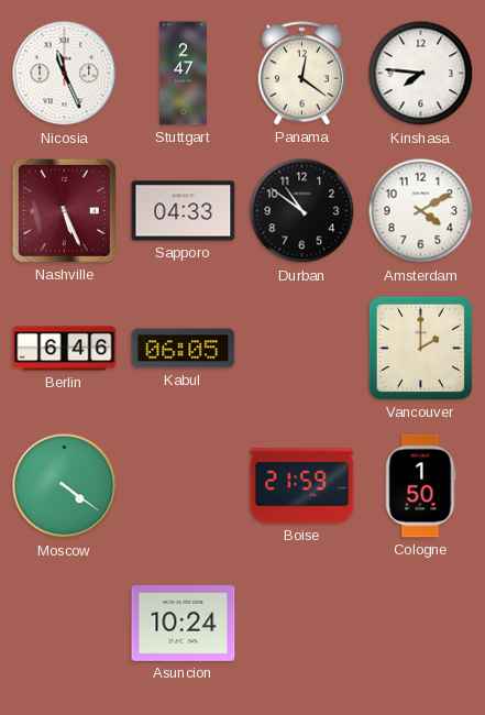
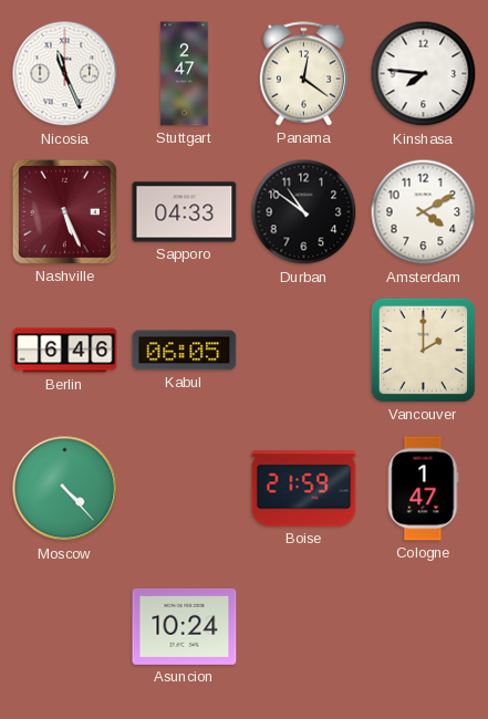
Moscow: 4:21 -> 4:23 (65, 489)
Cologne: 1:50 -> 1:47 (424, 489)
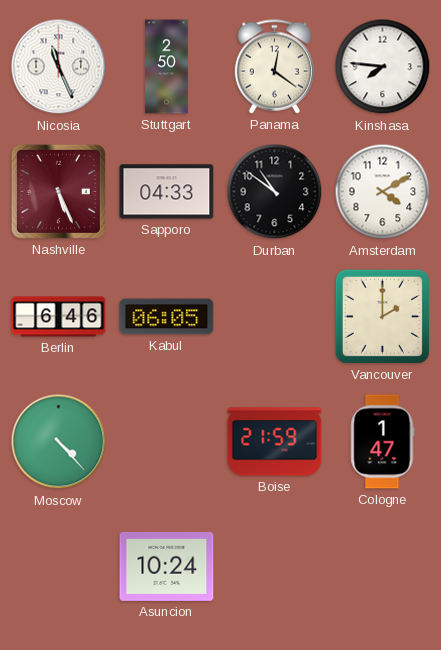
Stuttgart: 2:47 -> 2:50 (167, 67)
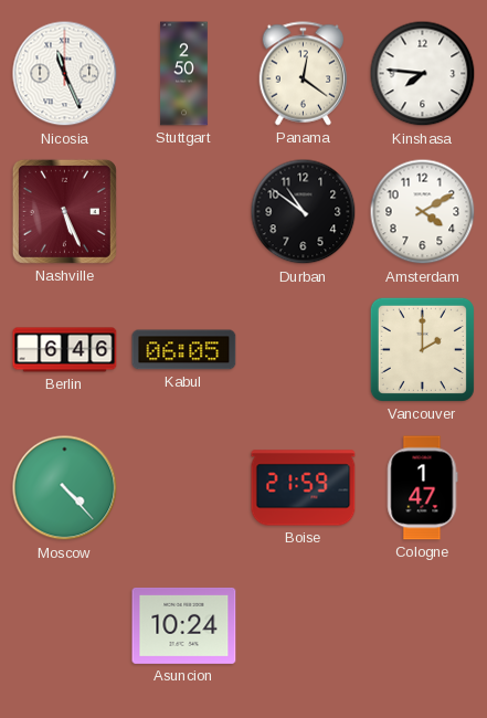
Sapporo: 04:33 -> none (167, 192)
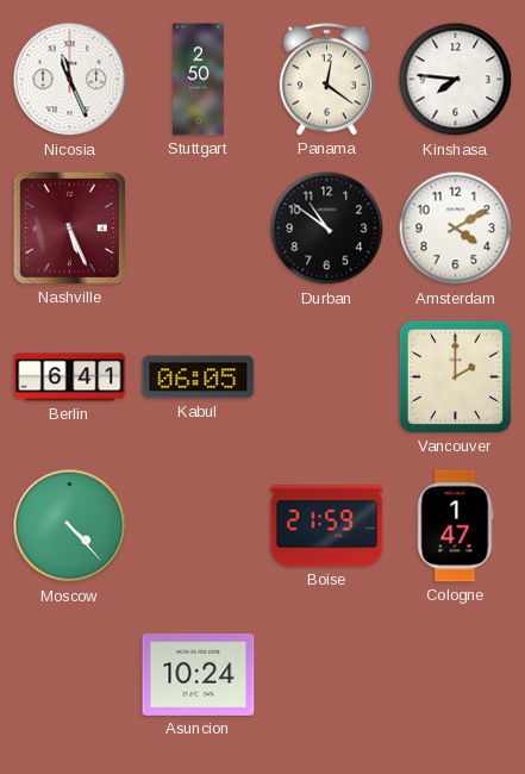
Berlin: 6:46 -> 6:41 (70, 377)
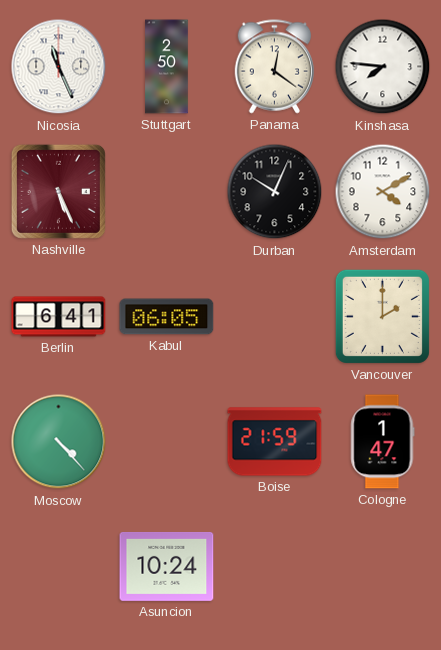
Durban: 10:51 -> 10:04 (275, 192)
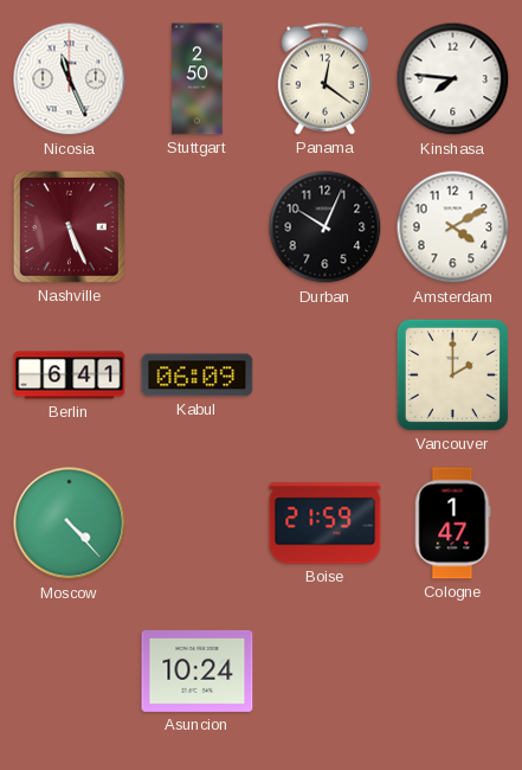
Kabul: 06:05 -> 06:09 (198, 376)
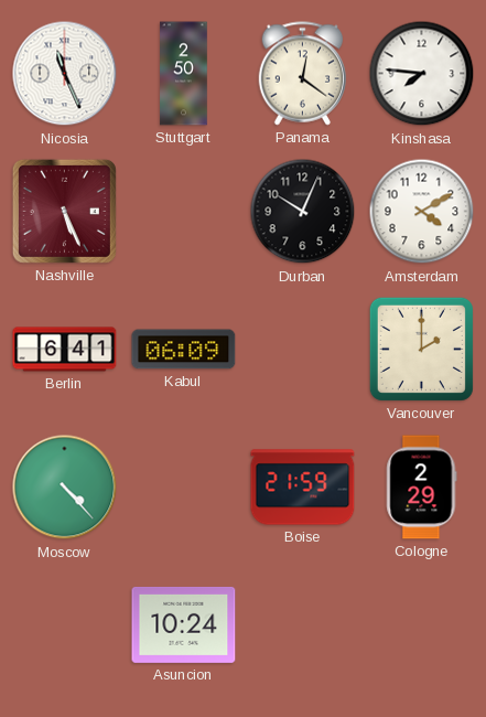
Cologne: 1:47 -> 2:29 (422, 488)
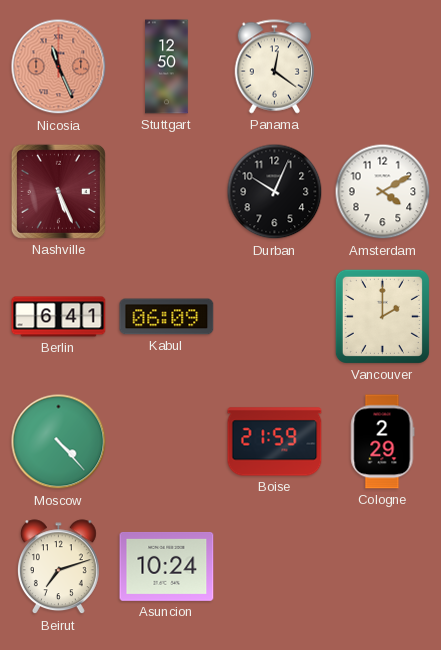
Nicosia dial: white -> salmon (59, 67)
Stuttgart: 2:50 -> 12:50 (167, 67)
Kinshasa: 7:46 -> none (422, 74)
Beirut: none -> 7:12 (58, 567)
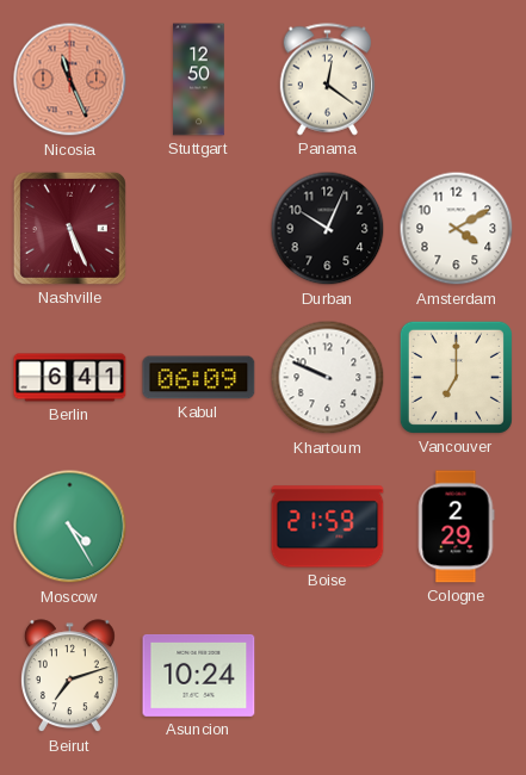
Khartoum: none -> 9:49 (328, 378)
Vancouver: 2:00 -> 7:00 (456, 377)
Moscow: 4:23 -> 4:25 (70, 527)
